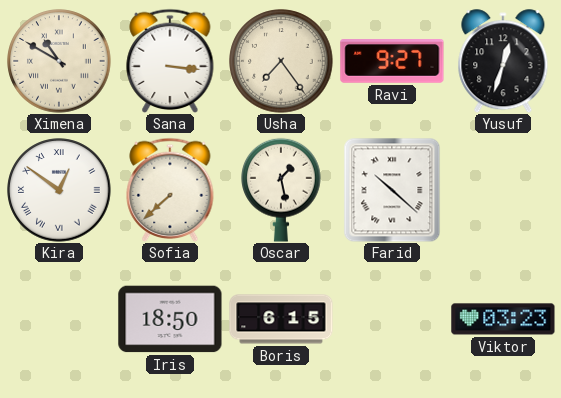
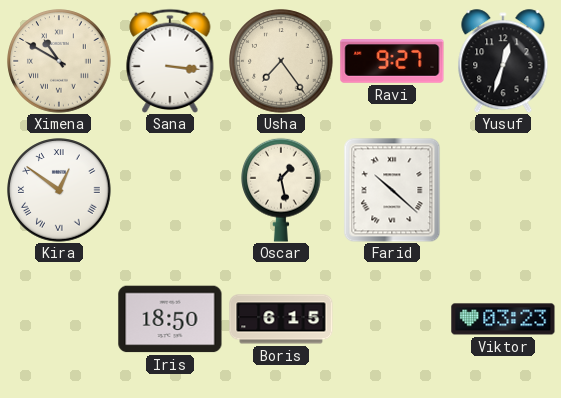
Sofia: 7:38 -> none (170, 189)
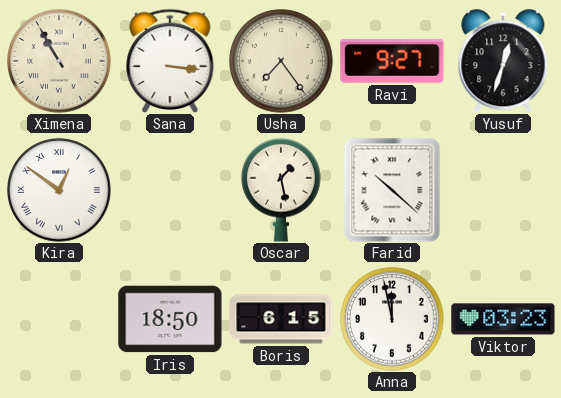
Ximena: 10:50 -> 10:55 (59, 61)
Anna: none -> 11:58 (392, 319)
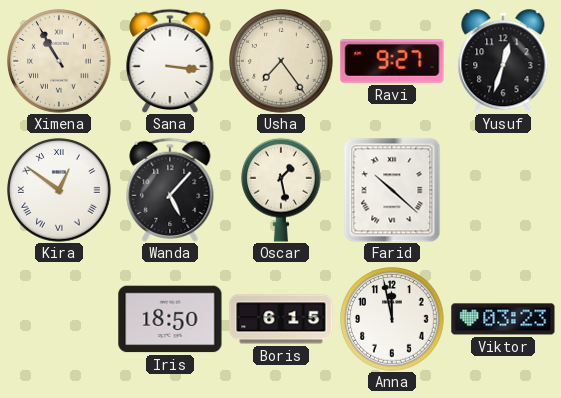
Wanda: none -> 5:07 (170, 189)
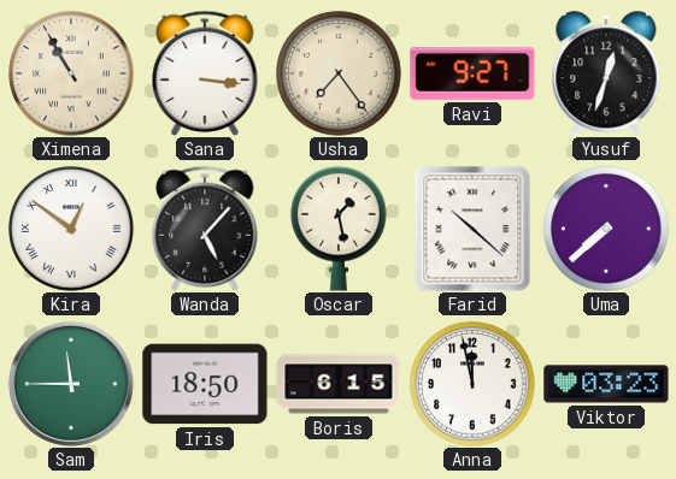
Uma: none -> 7:38 (606, 229)
Sam: none -> 11:45 (71, 384)
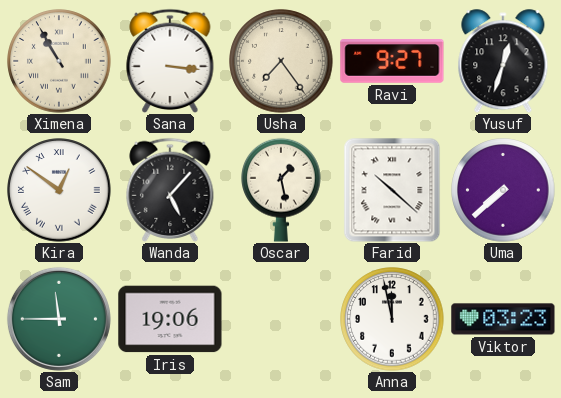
Iris: 18:50 -> 19:06 (170, 319)
Boris: 6:15 -> none (339, 384)
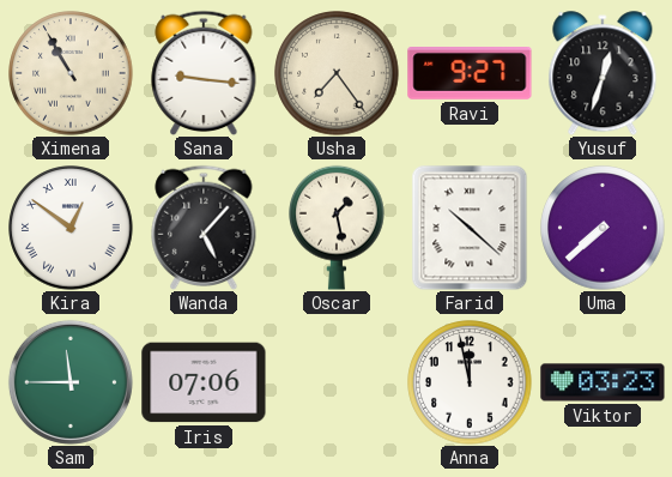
Sana: 3:16 -> 9:16 (204, 72)
Iris: 19:06 -> 07:06 (204, 382)
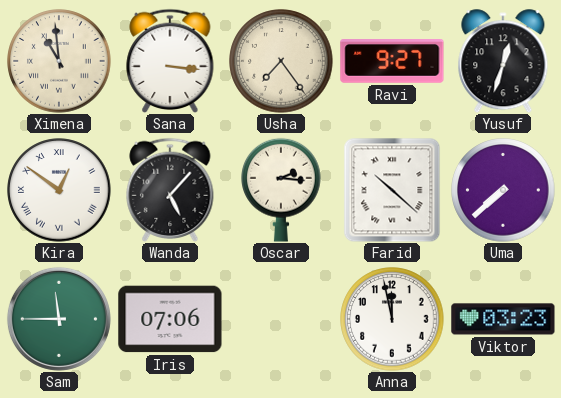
Ximena: 10:55 -> 10:59 (59, 61)
Sana: 9:16 -> 3:16 (170, 60)
Oscar: 1:28 -> 2:16 (281, 190)
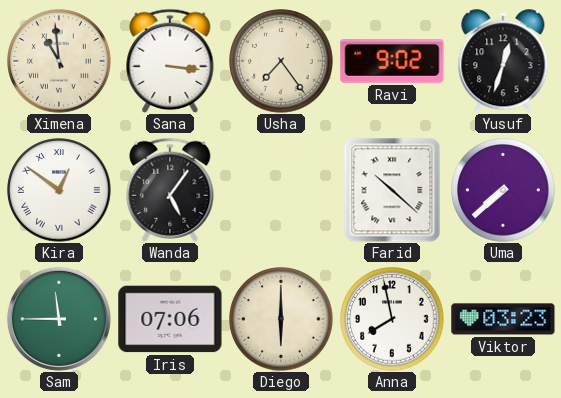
Ravi: 9:27 -> 9:02 (392, 62)
Wanda: 5:07 -> 5:06 (170, 189)
Oscar: 2:16 -> none (281, 190)
Diego: none -> 6:00 (281, 319)
Anna: 11:58 -> 7:58 (392, 319)
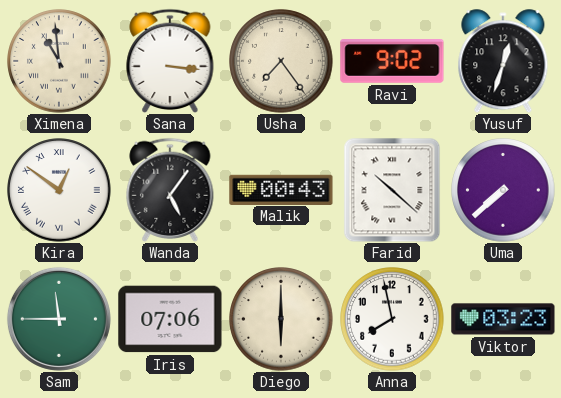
Malik: none -> 00:43 (281, 189)
